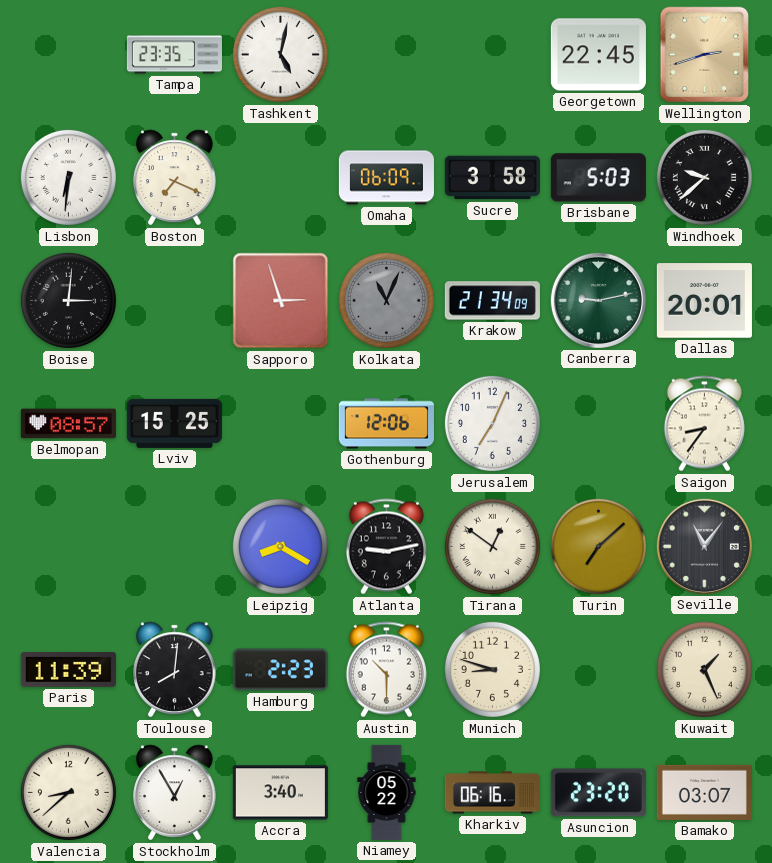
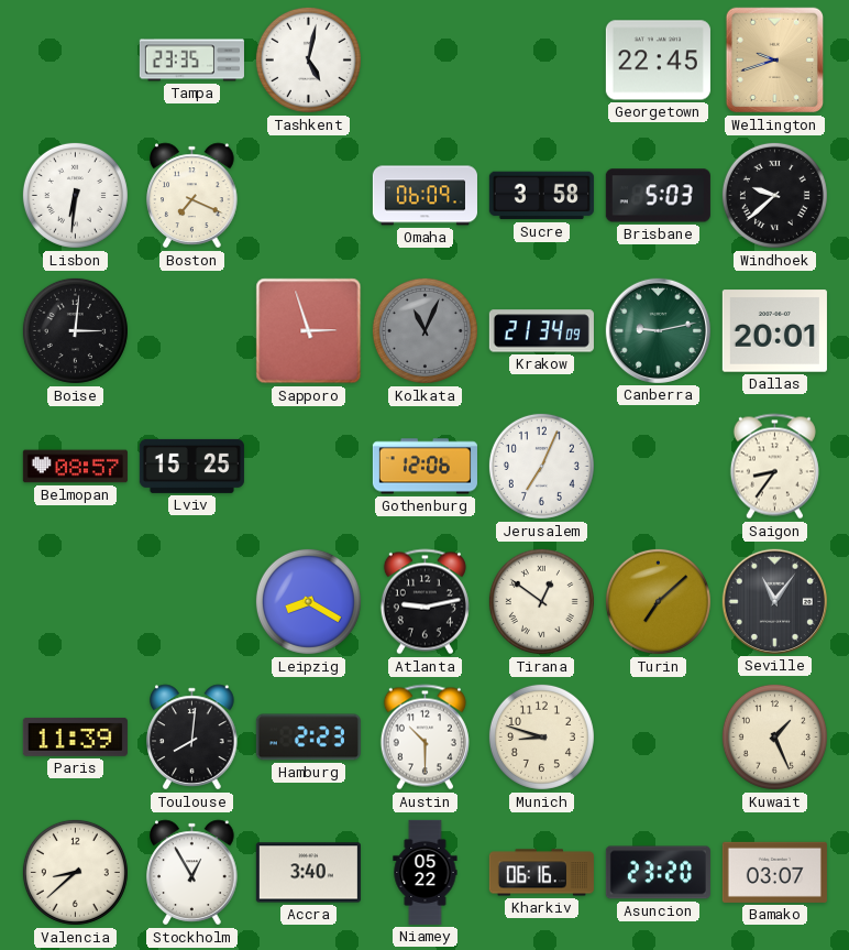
Wellington: 2:42 -> 9:42 (774, 61)
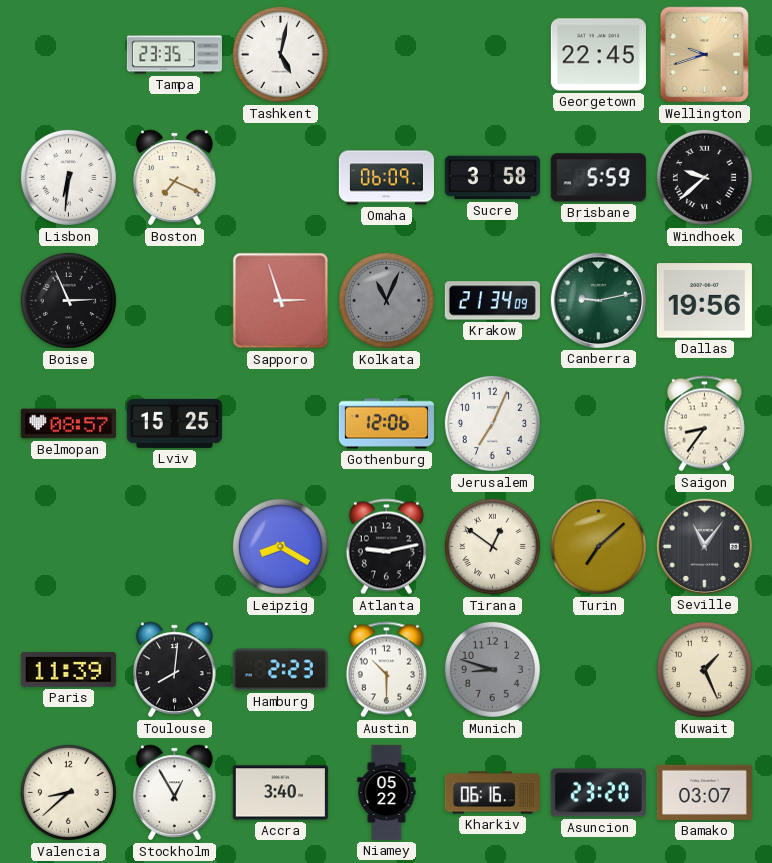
Brisbane: 5:03 -> 5:59 (598, 178)
Boise: 3:01 -> 2:56 (68, 300)
Dallas: 20:01 -> 19:56 (704, 301)
Munich dial: cream -> grey (492, 669)
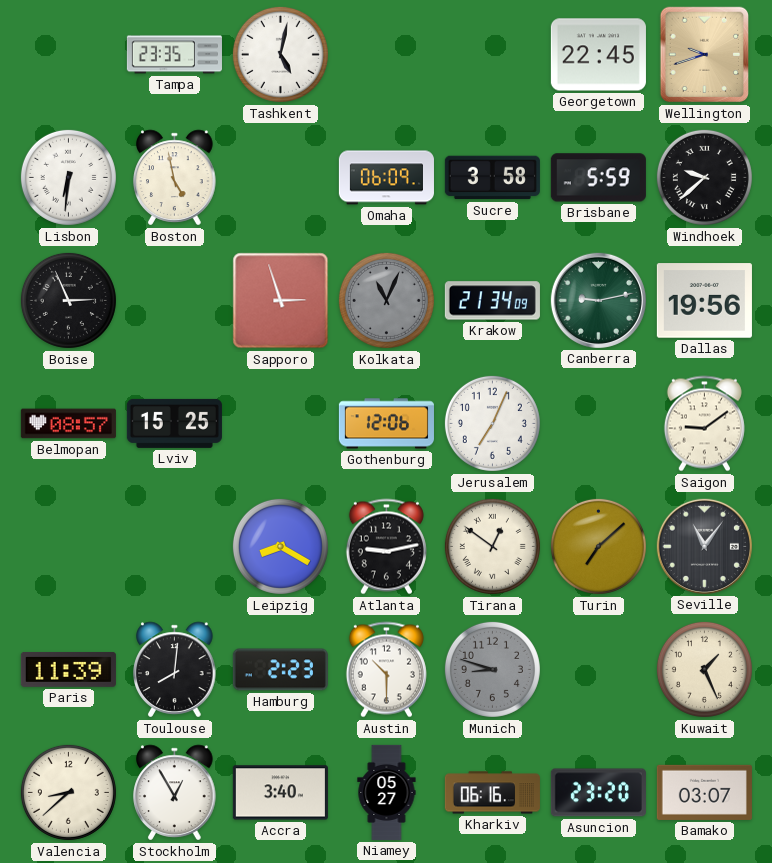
Boston: 7:19 -> 4:58 (175, 178)
Saigon: 8:36 -> 9:09 (704, 424)
Niamey: 05:22 -> 05:27 (387, 792)
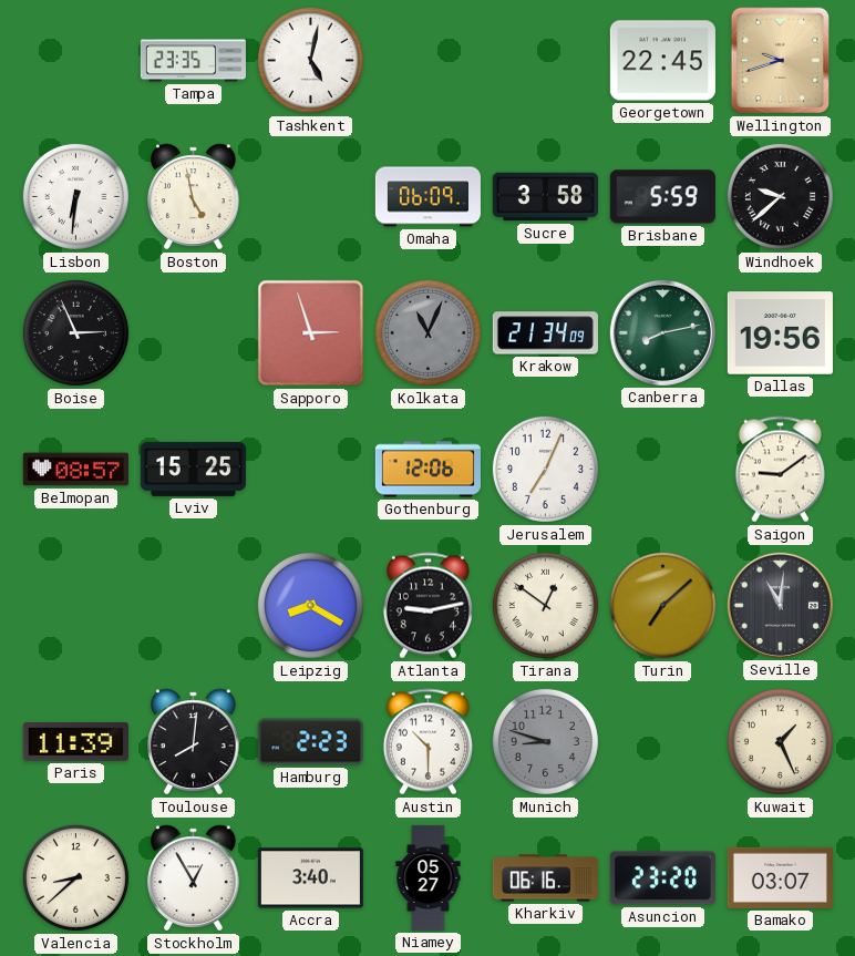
Canberra: 9:13 -> 8:13 (662, 332)
Seville: 11:06 -> 11:01 (780, 605)
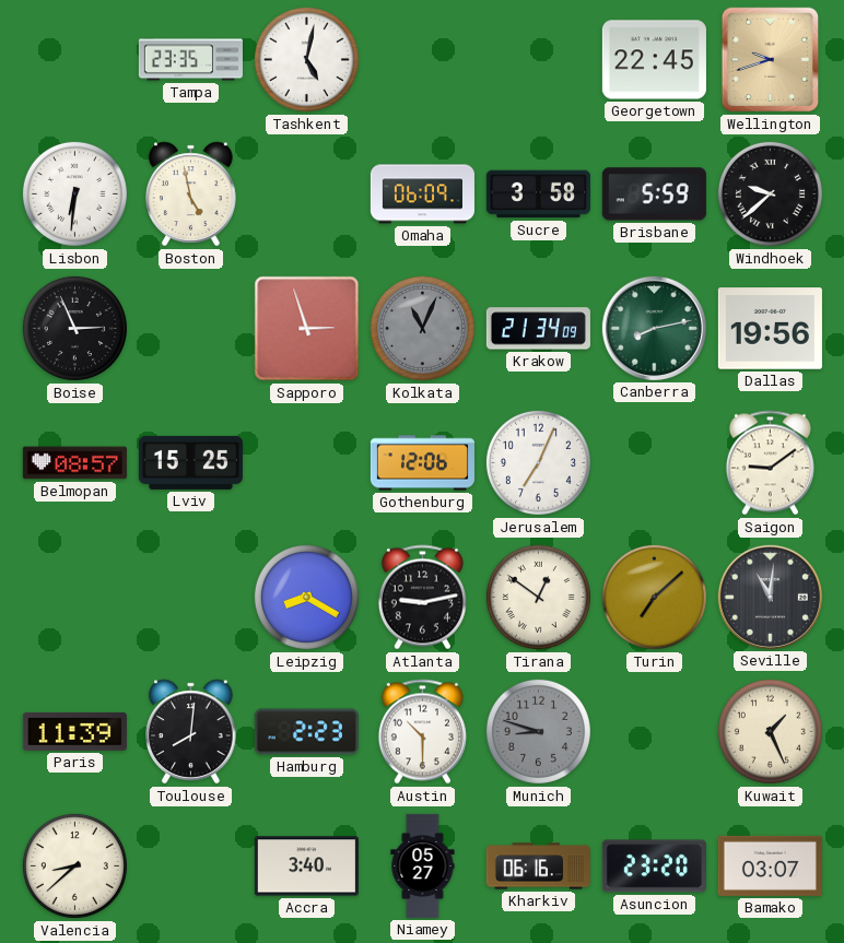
Stockholm: 12:55 -> none (194, 878)
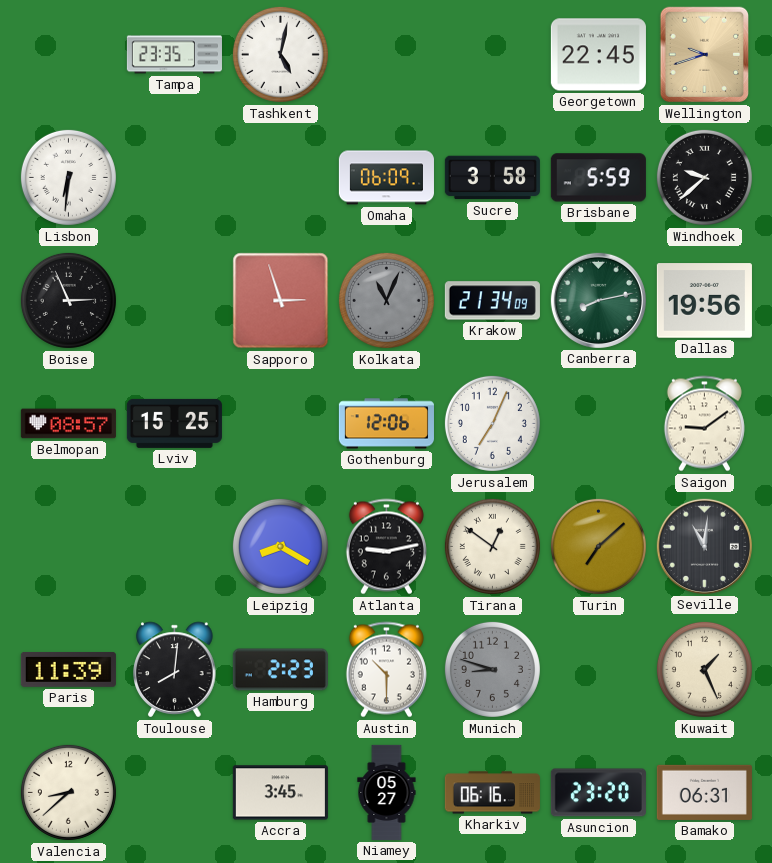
Boston: 4:58 -> none (191, 195)
Accra: 3:40 -> 3:45 (280, 793)
Bamako: 03:07 -> 06:31 (704, 792)
